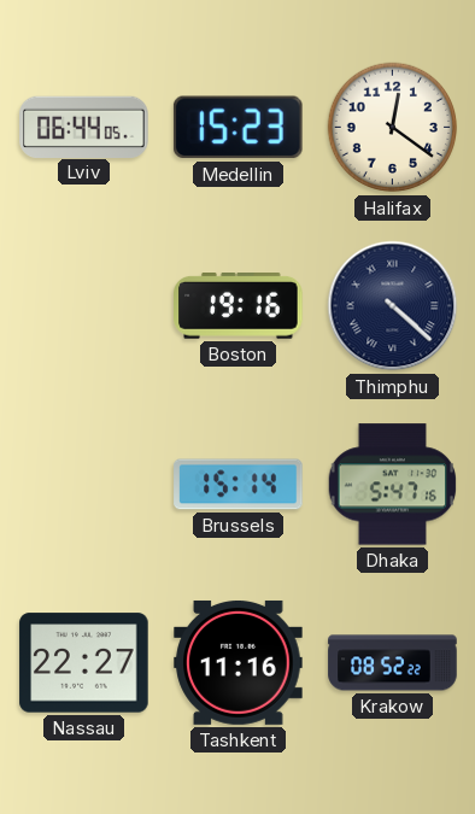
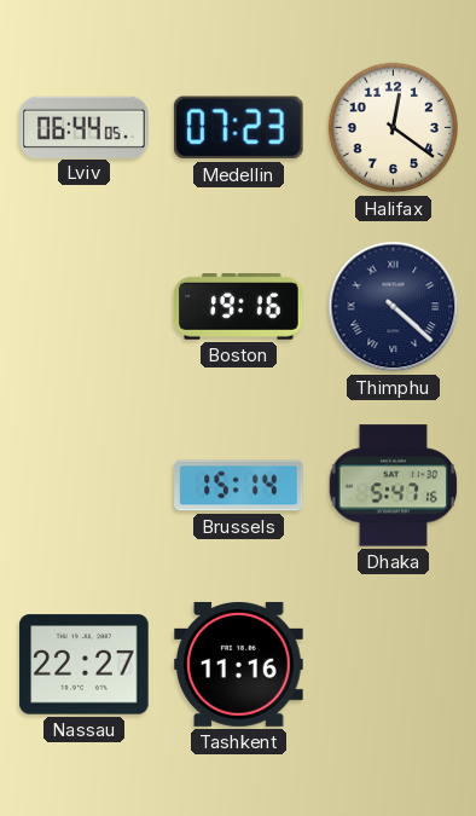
Medellin: 15:23 -> 07:23 (238, 128)
Krakow: 08:52 -> none (393, 663)
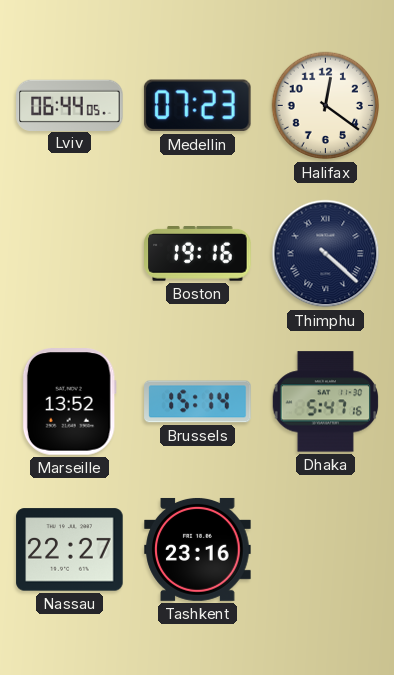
Marseille: none -> 13:52 (69, 402)
Tashkent: 11:16 -> 23:16 (198, 549)
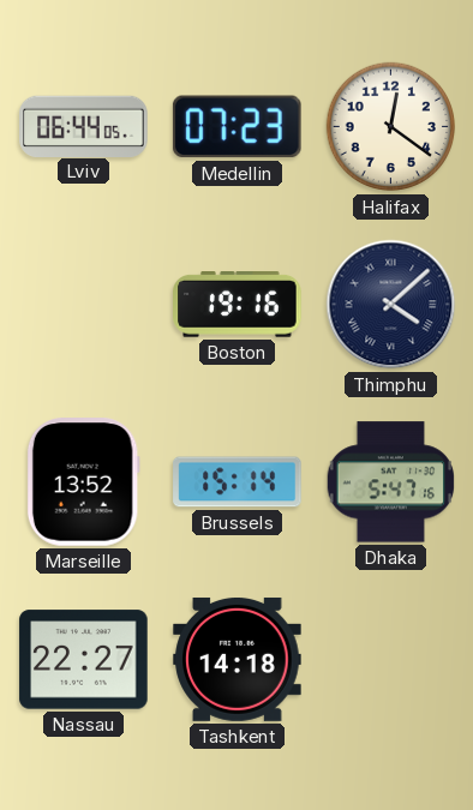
Thimphu: 4:22 -> 4:08 (391, 305)
Tashkent: 23:16 -> 14:18 (238, 659)
